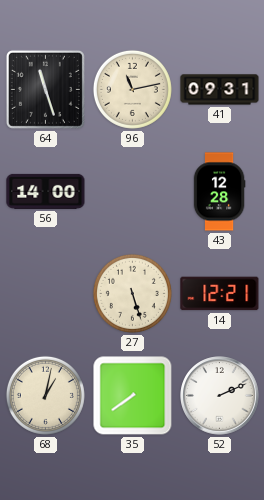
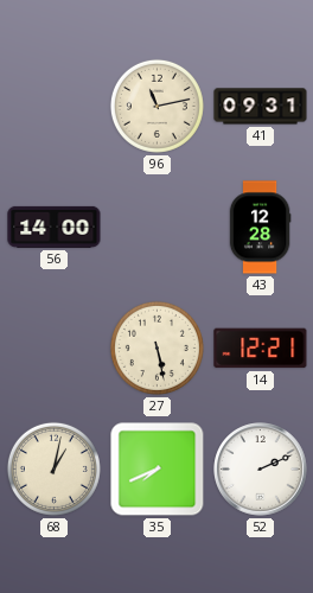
64: 11:27 -> none (45, 89)
27: 5:27 -> 5:28 (156, 347)
35: 7:39 -> 7:41 (158, 470)
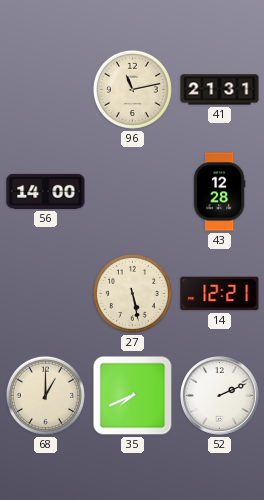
41: 09:31 -> 21:31 (220, 90)
68: 1:02 -> 1:00 (45, 395)
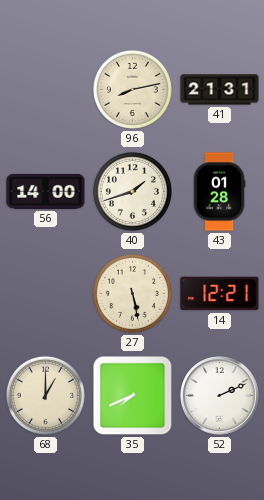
96: 11:13 -> 8:13 (132, 89)
40: none -> 1:42 (132, 191)
43: 12:28 -> 01:28 (219, 192)
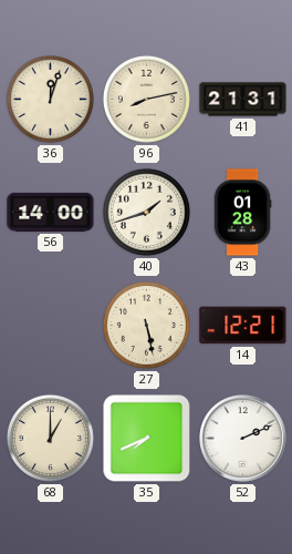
36: none -> 12:03 (50, 99)
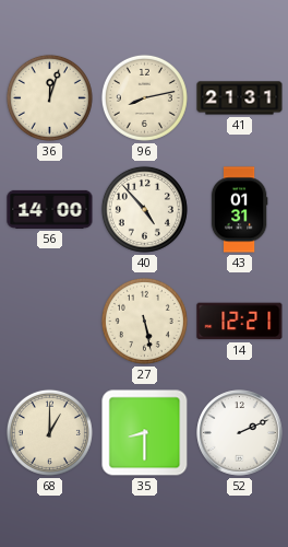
40: 1:42 -> 4:53 (144, 209)
43: 01:28 -> 01:31 (239, 210)
35: 7:41 -> 8:30 (145, 433)
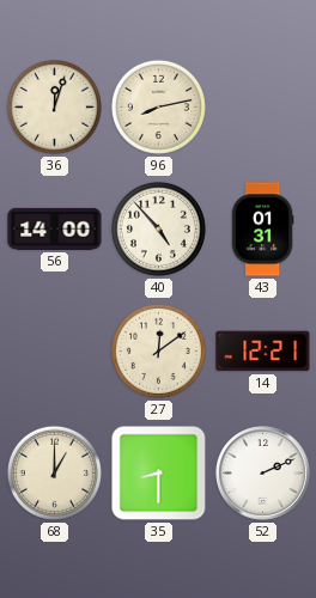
41: 21:31 -> none (240, 98)
27: 5:28 -> 12:09 (158, 350)
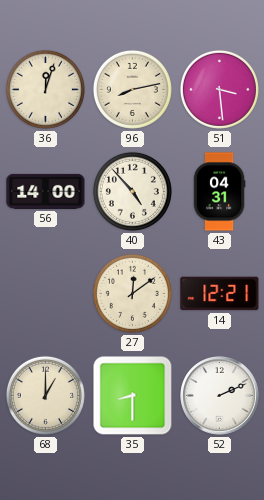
51: none -> 3:29 (219, 89)
43: 01:31 -> 04:31 (219, 192)
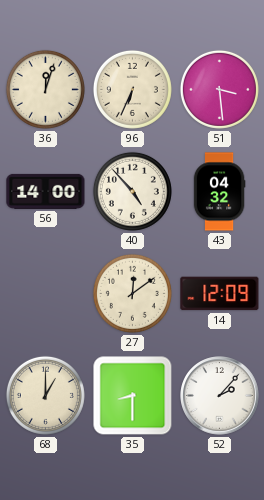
96: 8:13 -> 6:34 (132, 89)
43: 04:31 -> 04:32 (219, 192)
14: 12:21 -> 12:09 (220, 294)
52: 2:11 -> 2:07 (220, 396)
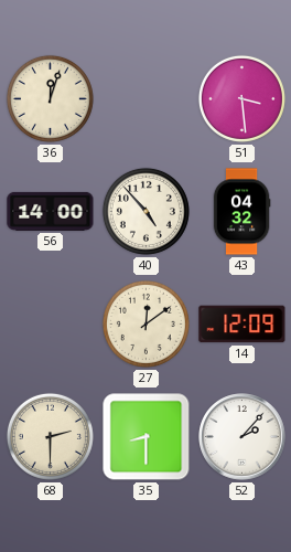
96: 6:34 -> none (132, 89)
68: 1:00 -> 2:30 (50, 436)
